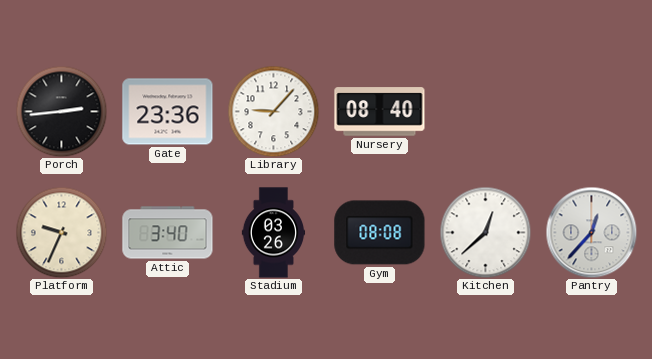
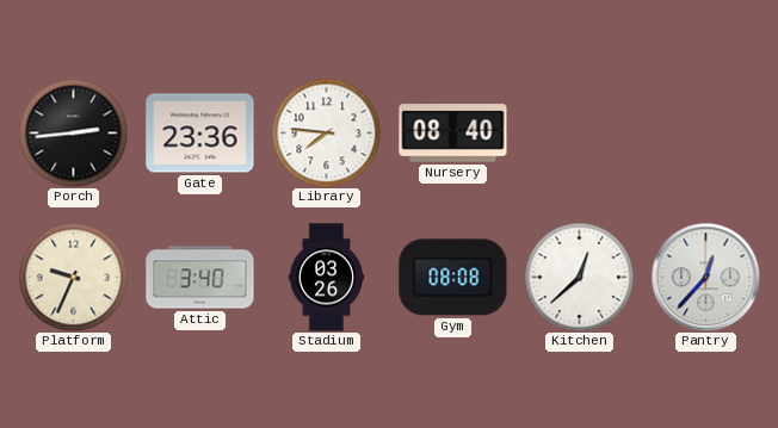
Library: 9:07 -> 7:46 (326, 132)
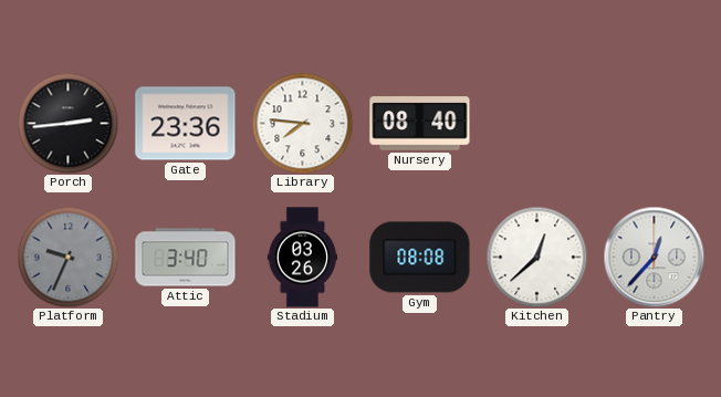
Platform dial: cream -> grey (67, 257)
